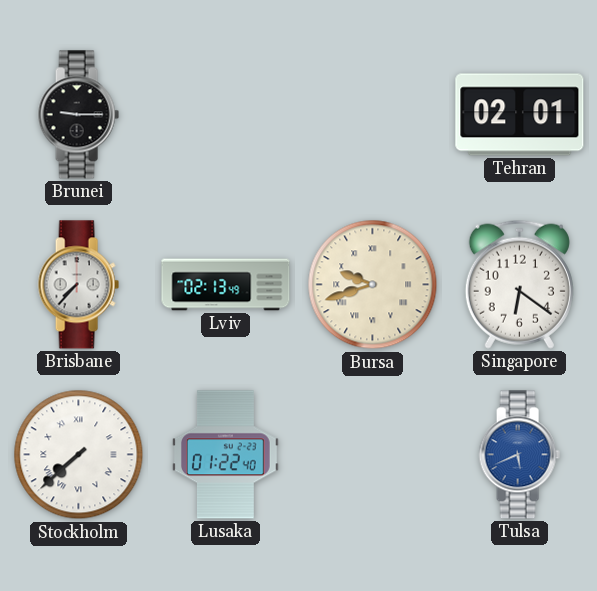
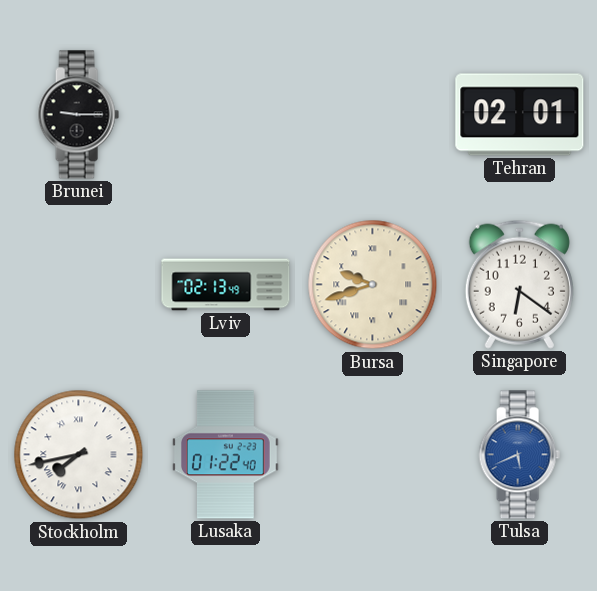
Brisbane: 7:37 -> none (78, 285)
Stockholm: 7:38 -> 7:43 (79, 455)
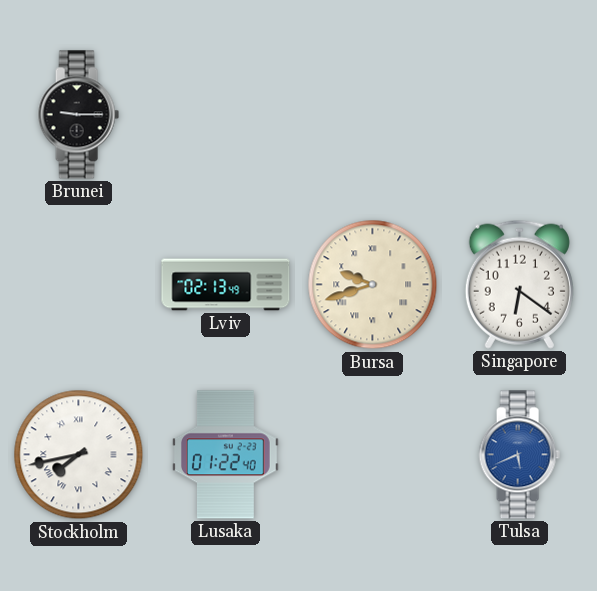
Tehran: 02:01 -> none (520, 115)
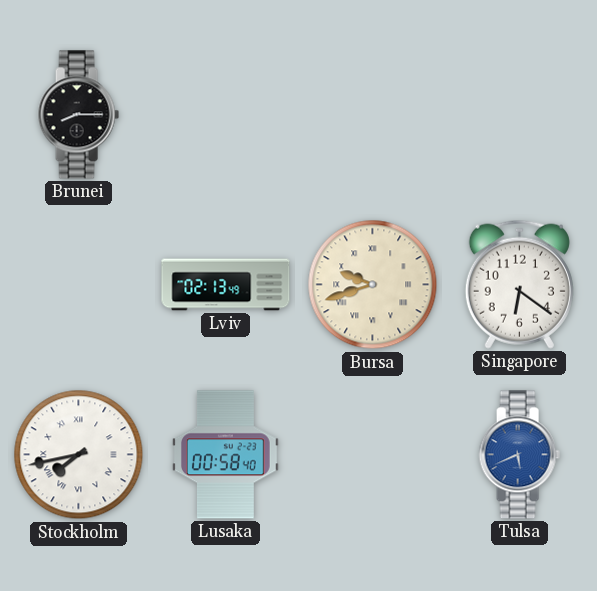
Brunei: 9:15 -> 8:15 (78, 115)
Lusaka: 01:22 -> 00:58 (225, 455)
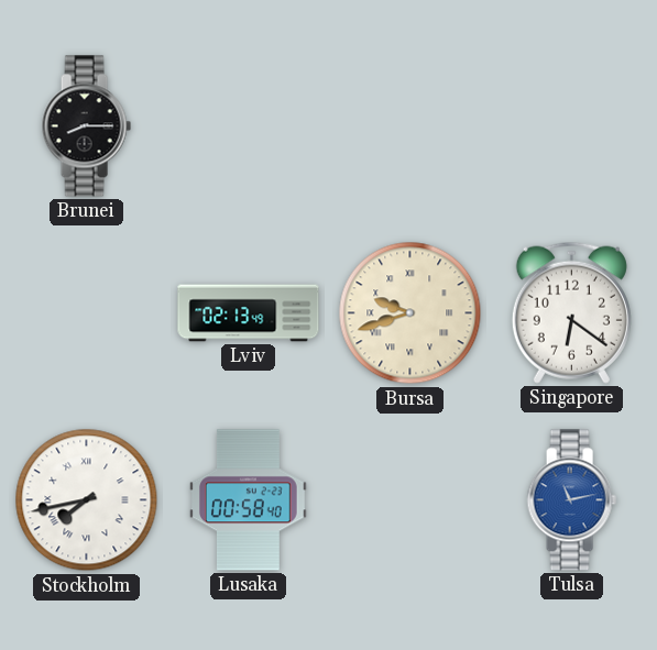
Tulsa: 5:41 -> 11:13 (571, 500)
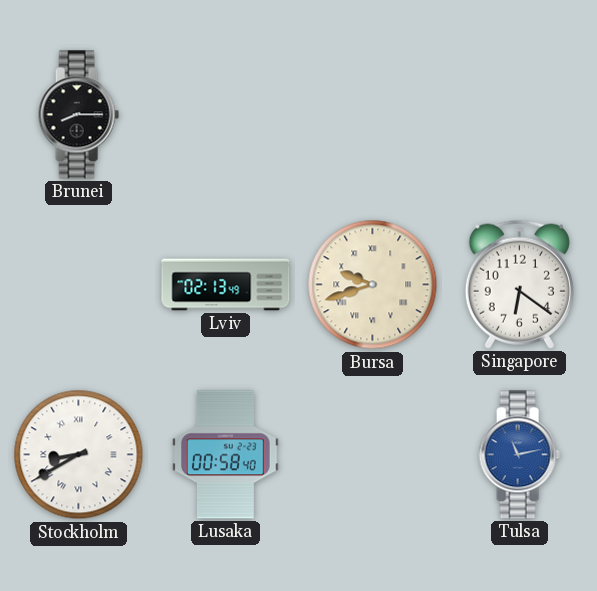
Stockholm: 7:43 -> 8:40 (79, 455)
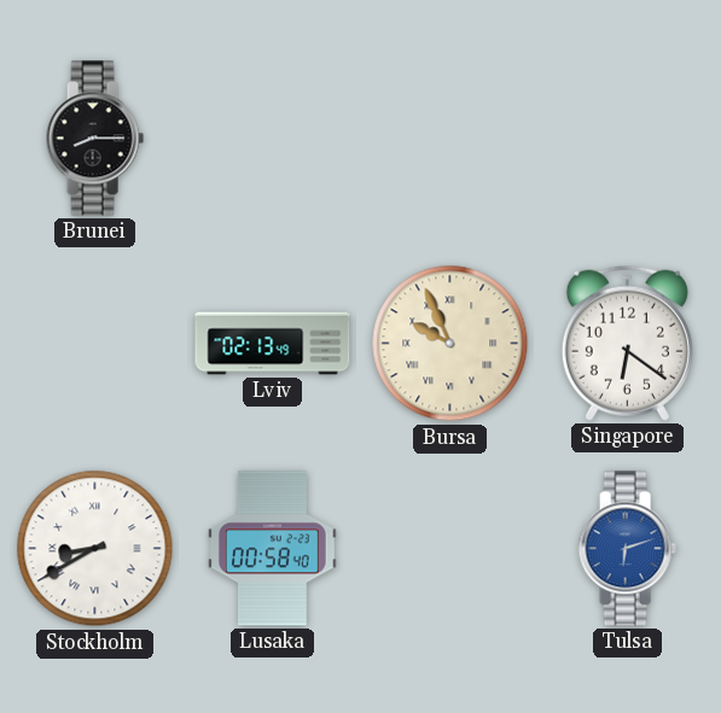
Bursa: 9:42 -> 9:56 (450, 344)
Tulsa: 11:13 -> 6:12 (627, 549)
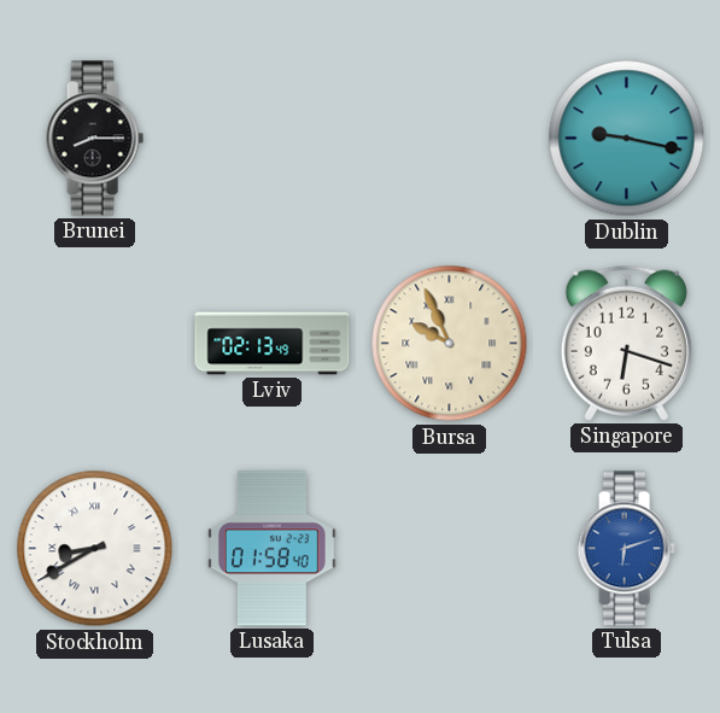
Dublin: none -> 9:17 (627, 139)
Singapore: 6:21 -> 6:18 (626, 343)
Lusaka: 00:58 -> 01:58 (271, 549)
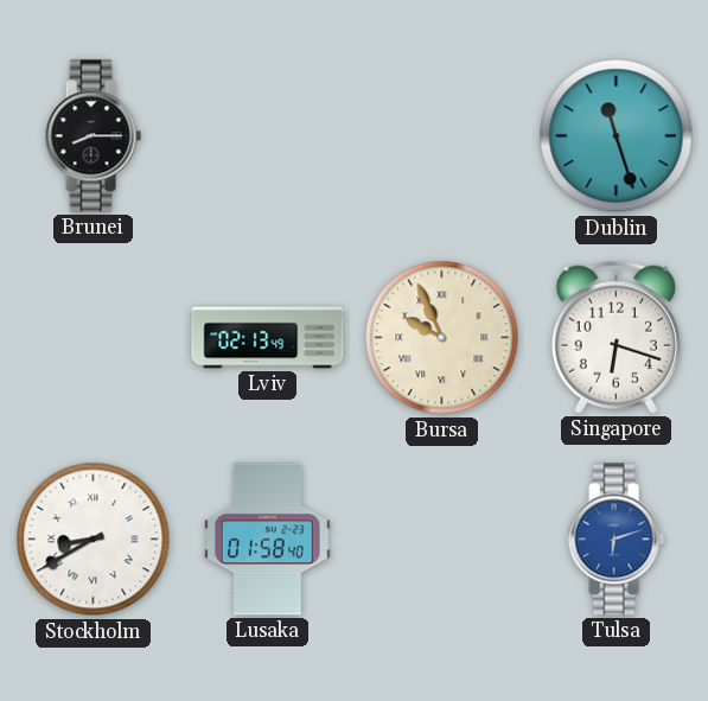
Dublin: 9:17 -> 11:27 (617, 136)
